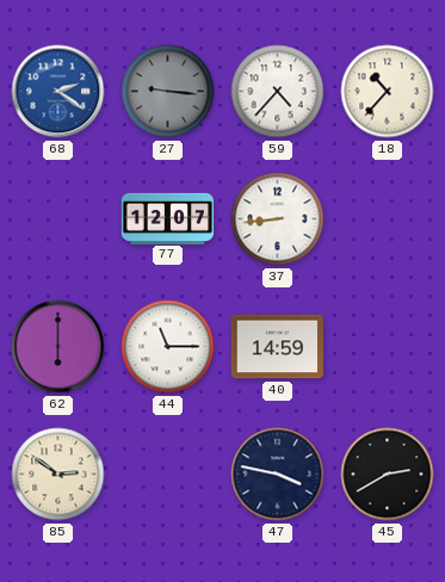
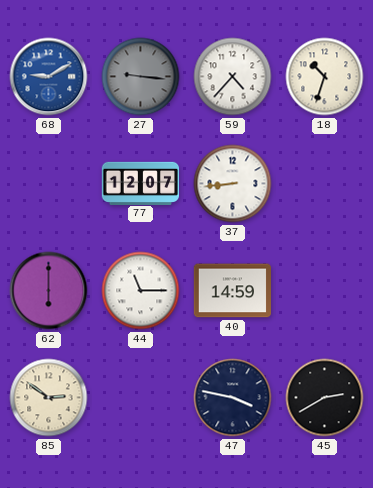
68: 2:21 -> 9:10 (49, 77)
18: 10:37 -> 10:33 (325, 77)
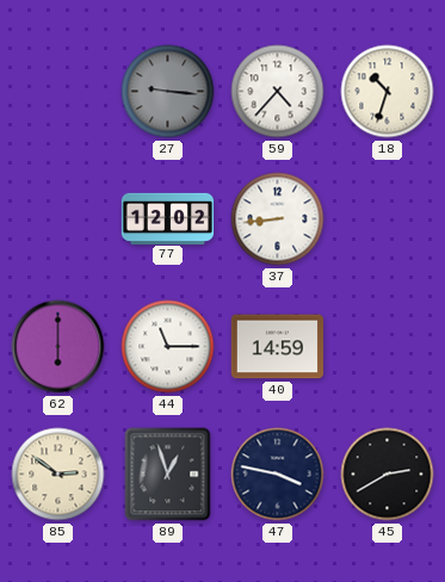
68: 9:10 -> none (49, 77)
77: 12:07 -> 12:02 (168, 218)
89: none -> 12:57 (168, 475)
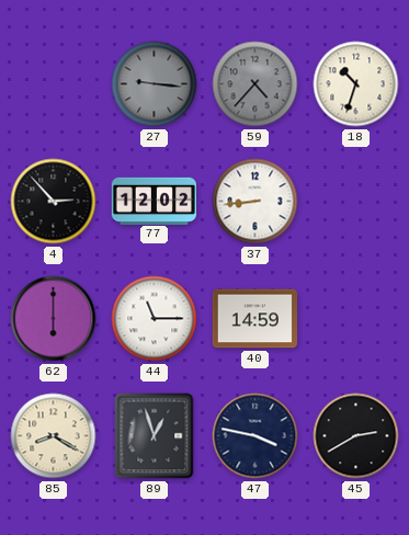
59 dial: white -> grey (255, 84)
4: none -> 2:53 (54, 202)
85: 2:51 -> 8:20 (54, 436)
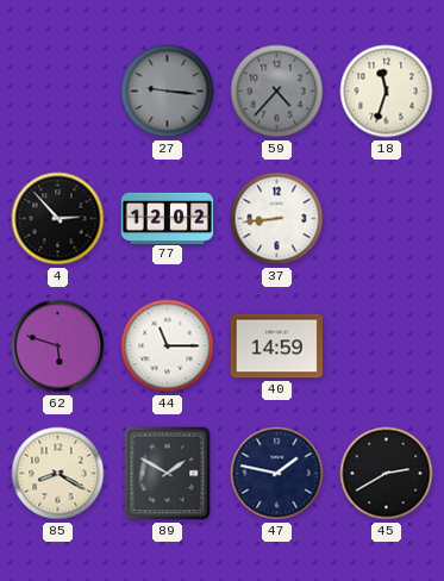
18: 10:33 -> 11:33 (387, 92)
62: 6:00 -> 5:48 (58, 346)
89: 12:57 -> 1:50 (168, 474)
47: 3:47 -> 1:47 (277, 474)
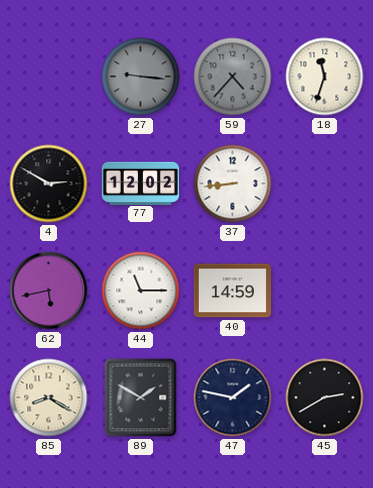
4: 2:53 -> 2:50 (49, 184)
62: 5:48 -> 5:43 (49, 291)
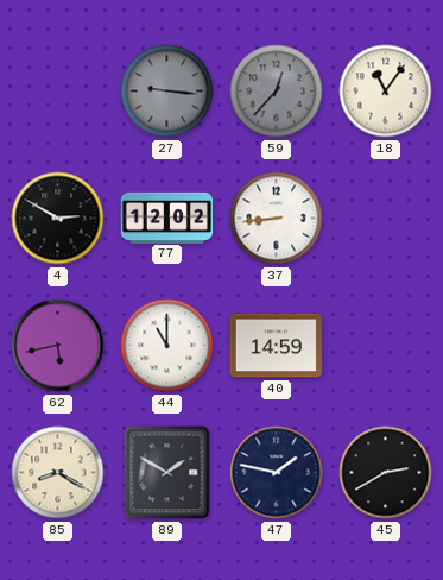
59: 4:37 -> 12:37 (277, 92)
18: 11:33 -> 11:06 (386, 92)
44: 11:15 -> 11:00 (167, 346)
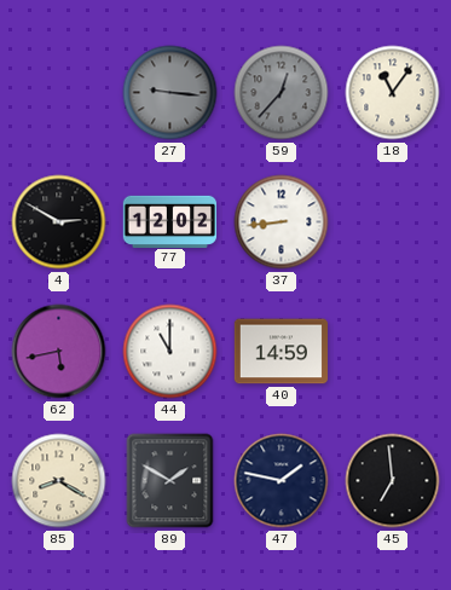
45: 2:40 -> 6:59 (393, 481)
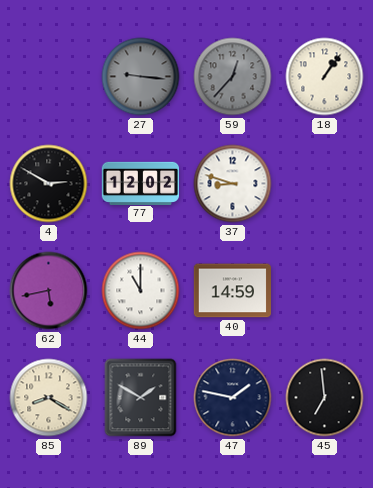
18: 11:06 -> 1:06 (325, 77)
37: 8:44 -> 8:48 (233, 184)
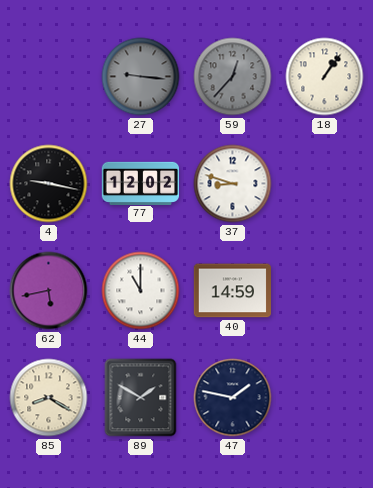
4: 2:50 -> 9:17 (49, 184)
45: 6:59 -> none (325, 398)
